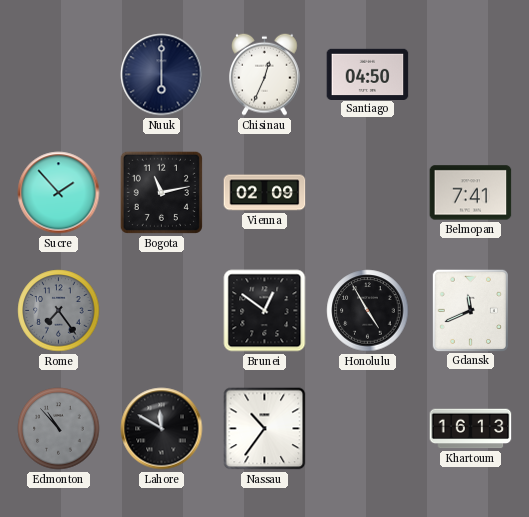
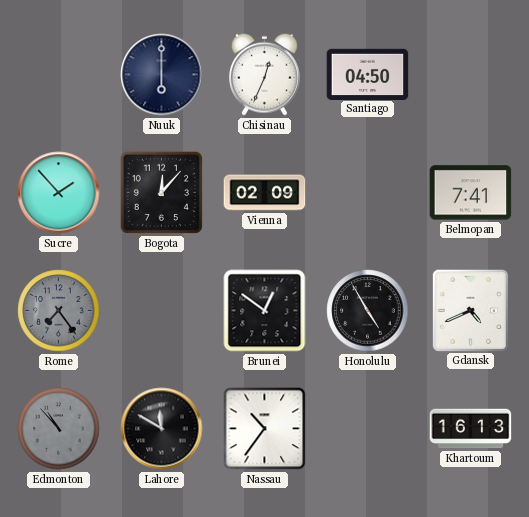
Bogota: 11:13 -> 12:07 (161, 192)
Gdansk: 11:41 -> 4:41 (470, 310)
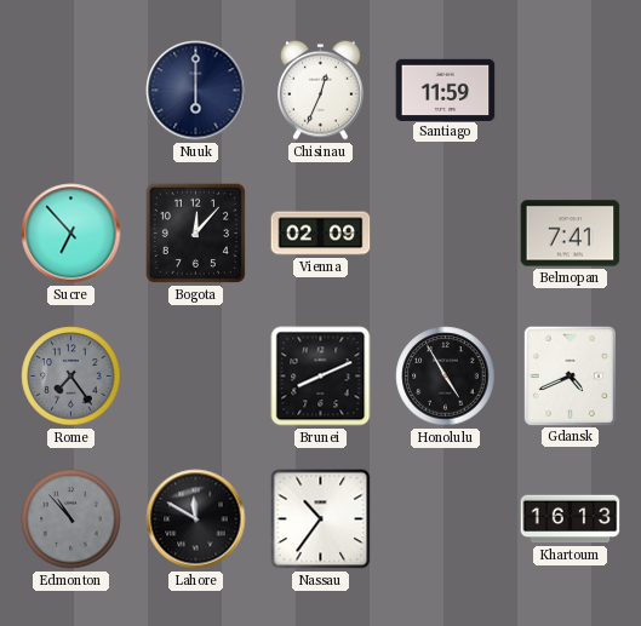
Santiago: 04:50 -> 11:59 (446, 90)
Sucre: 1:53 -> 6:53 (71, 234)
Brunei: 12:51 -> 8:11 (321, 377)
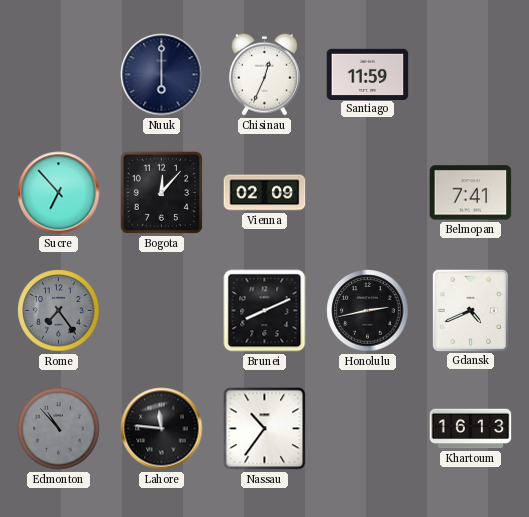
Honolulu: 4:55 -> 2:43 (368, 311)
Lahore: 11:50 -> 11:46 (162, 429)
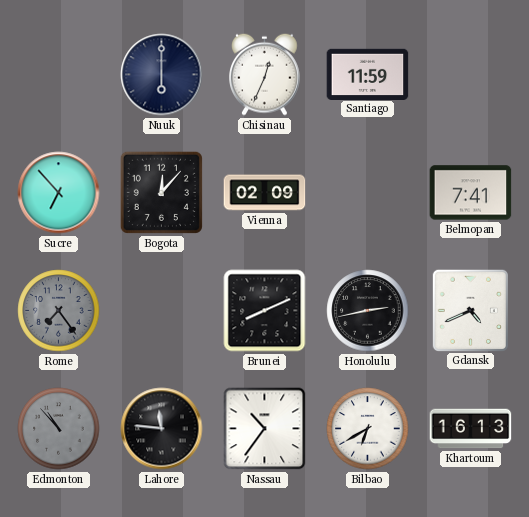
Bilbao: none -> 6:40 (368, 429)
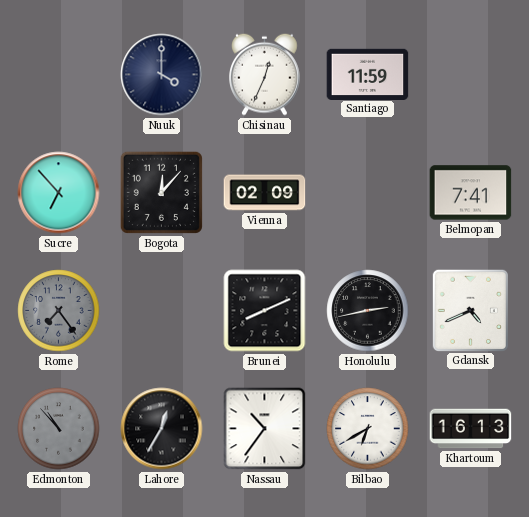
Nuuk: 6:00 -> 4:00 (162, 75)
Lahore: 11:46 -> 12:35 (162, 429)
